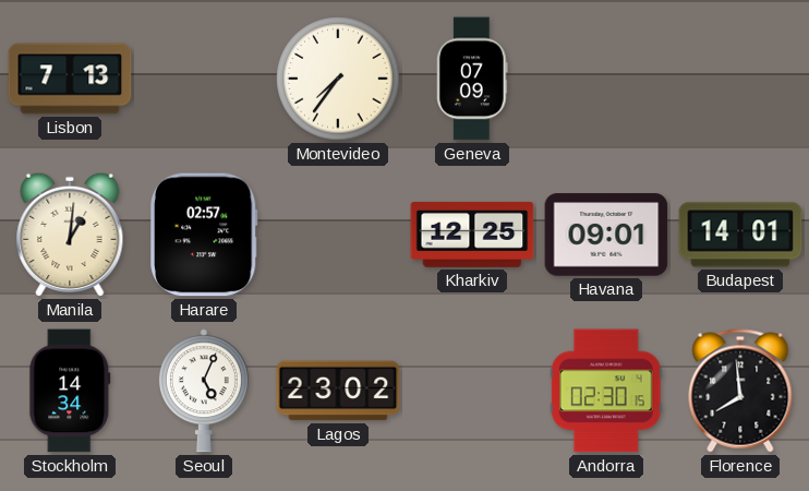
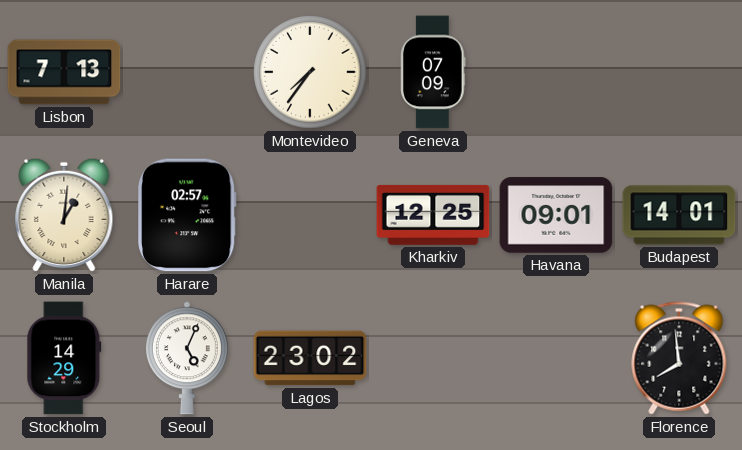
Stockholm: 14:34 -> 14:29 (64, 358)
Andorra: 02:30 -> none (606, 391)
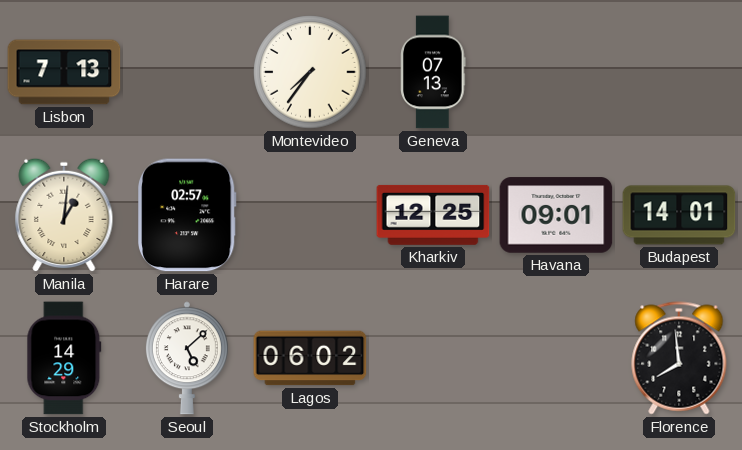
Geneva: 07:09 -> 07:13 (433, 72)
Seoul: 5:04 -> 5:08 (187, 358)
Lagos: 23:02 -> 06:02 (310, 358)
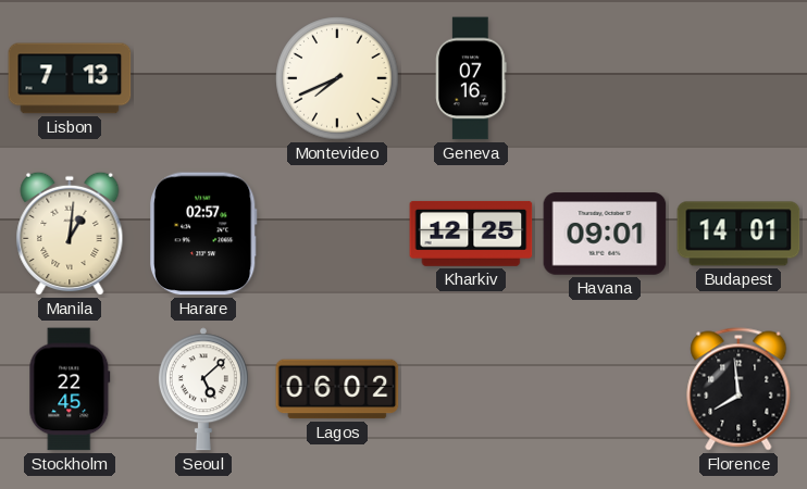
Montevideo: 7:36 -> 7:41 (337, 78)
Geneva: 07:13 -> 07:16 (471, 78)
Stockholm: 14:29 -> 22:45 (70, 389)
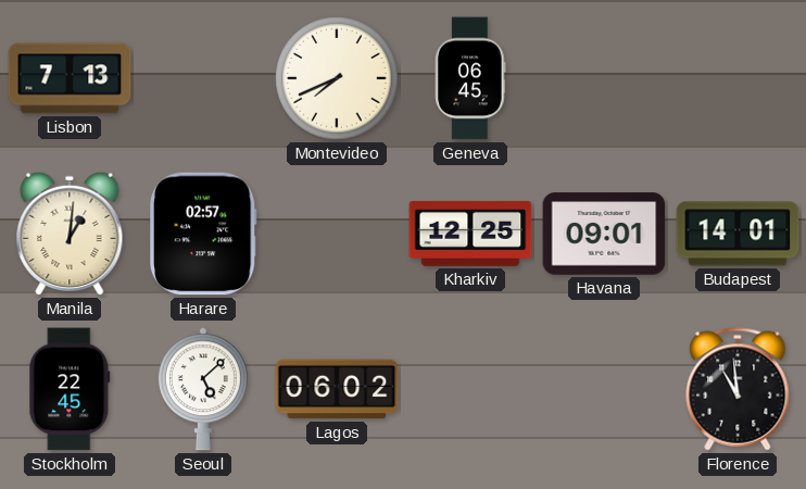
Geneva: 07:16 -> 06:45 (470, 78)
Florence: 7:59 -> 10:59 (738, 389)
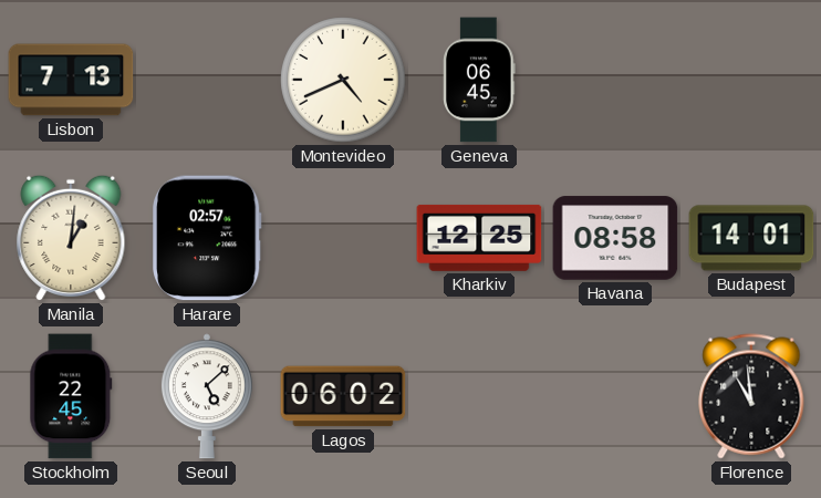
Montevideo: 7:41 -> 4:41 (343, 80)
Havana: 09:01 -> 08:58 (615, 238)
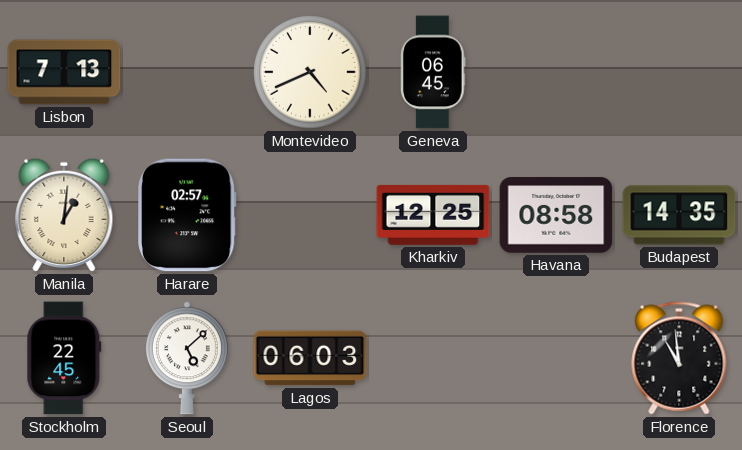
Budapest: 14:01 -> 14:35 (679, 215)
Lagos: 06:02 -> 06:03 (310, 358)
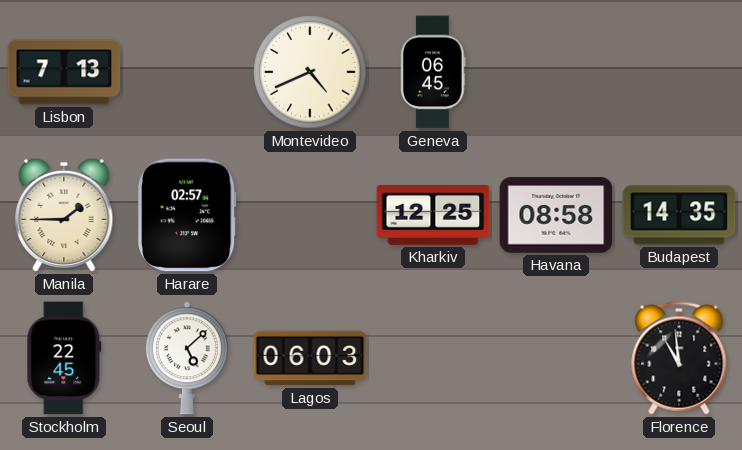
Manila: 1:01 -> 1:45 (64, 215)
